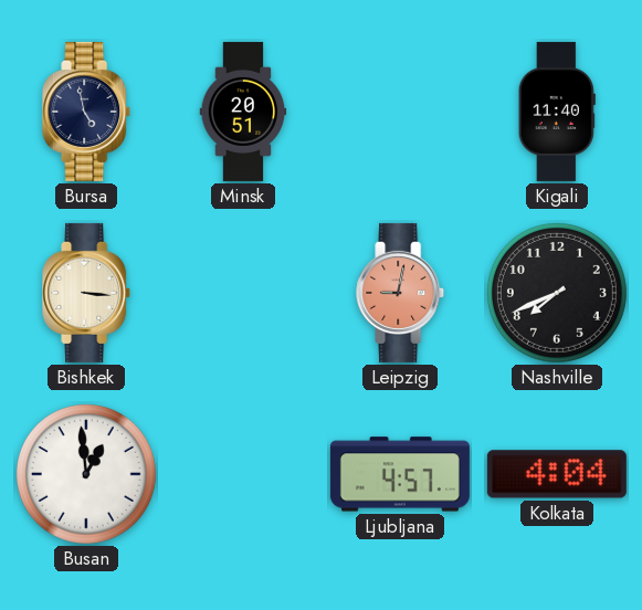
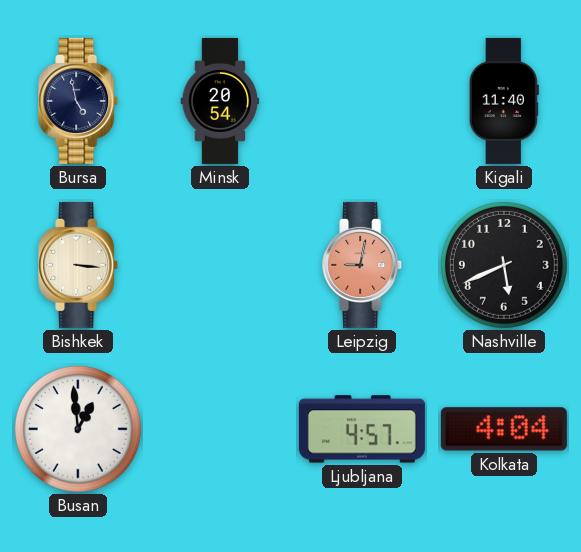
Minsk: 20:51 -> 20:54 (220, 101)
Nashville: 7:41 -> 5:41 (504, 265)
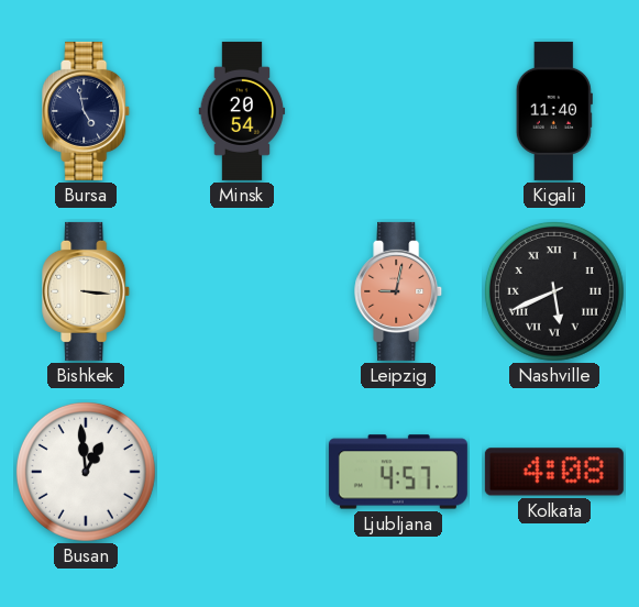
Nashville numerals: Arabic -> Roman (554, 291)
Kolkata: 4:04 -> 4:08 (554, 472)
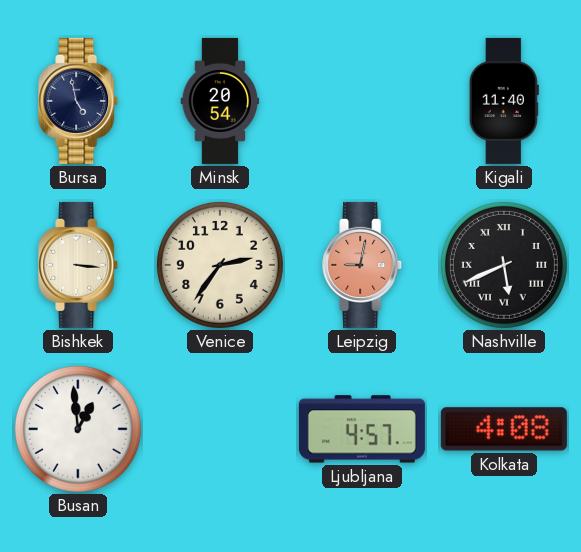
Venice: none -> 2:36 (220, 265)
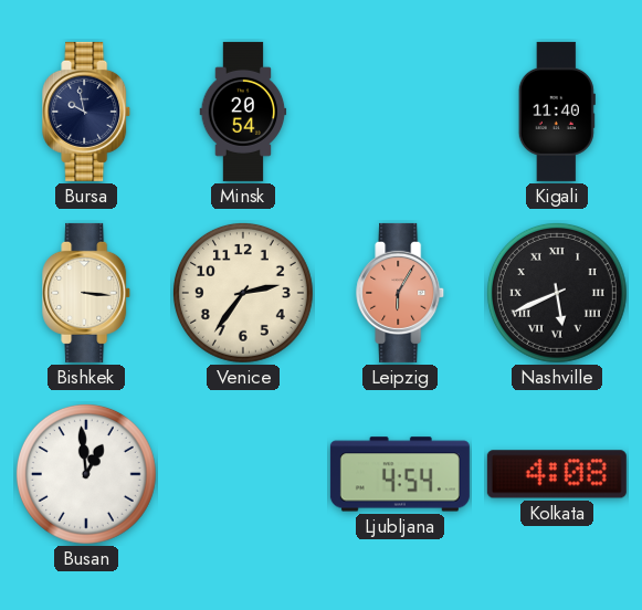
Bursa: 4:58 -> 9:58 (87, 112)
Leipzig: 9:02 -> 6:05 (401, 293)
Ljubljana: 4:57 -> 4:54 (400, 474)
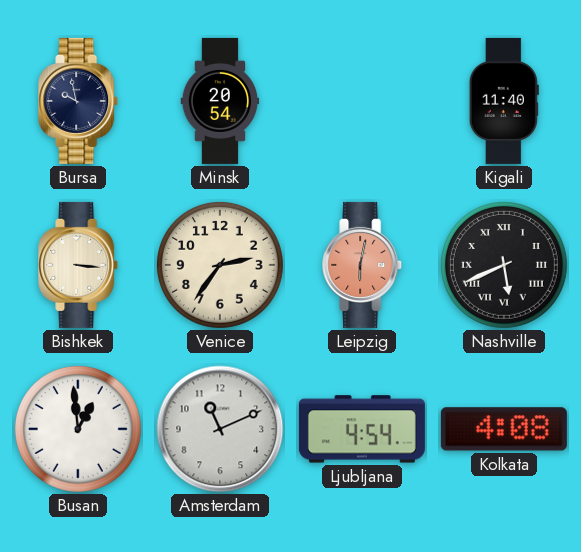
Leipzig: 6:05 -> 6:02 (363, 265)
Amsterdam: none -> 11:11 (220, 429)
